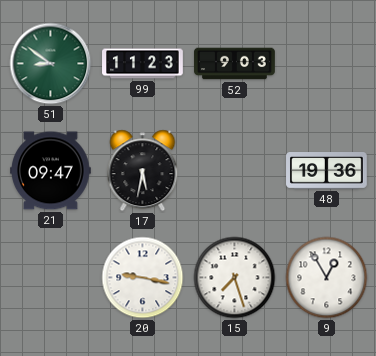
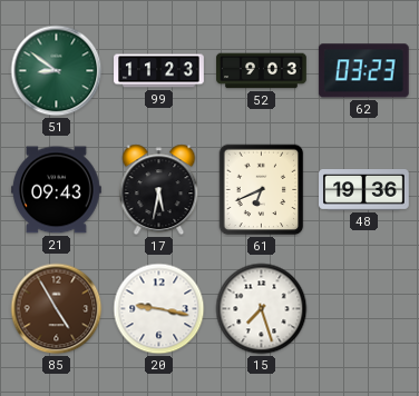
62: none -> 03:23 (363, 71)
21: 09:47 -> 09:43 (57, 190)
61: none -> 6:41 (262, 190)
85: none -> 4:55 (57, 309)
9: 12:55 -> none (327, 278)
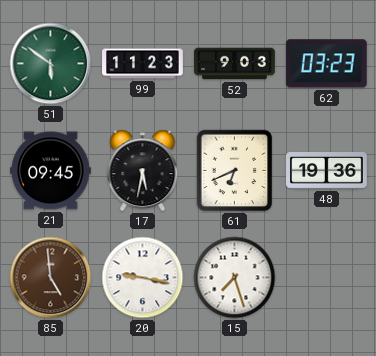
51: 8:51 -> 5:51 (51, 64)
21: 09:43 -> 09:45 (51, 171)
85: 4:55 -> 4:59 (51, 278)
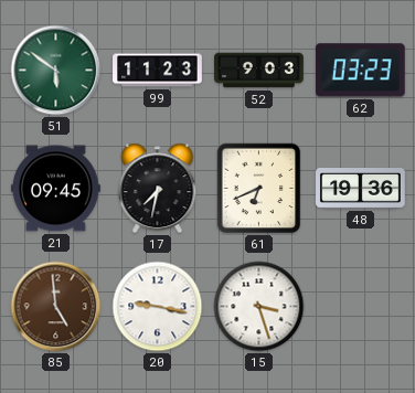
17: 5:32 -> 7:32 (158, 189)
15: 7:27 -> 3:27 (259, 307)
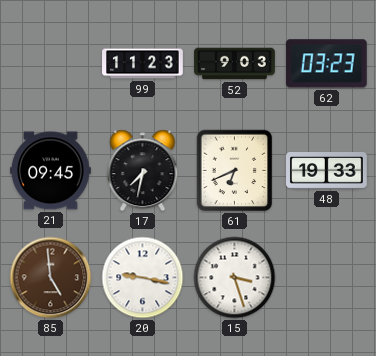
51: 5:51 -> none (56, 71)
48: 19:36 -> 19:33 (327, 171)
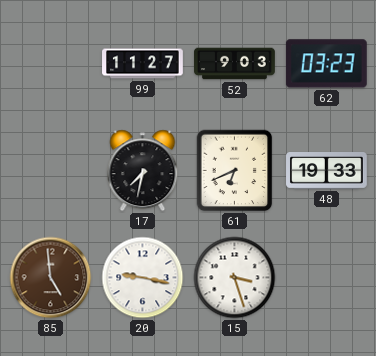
99: 11:23 -> 11:27 (143, 64)
21: 09:45 -> none (51, 171)
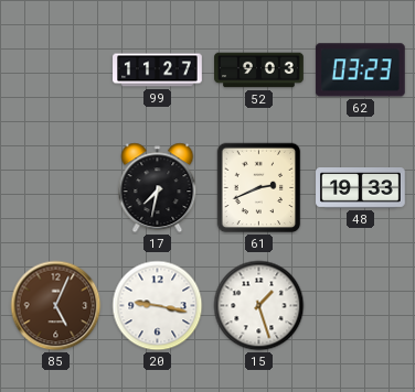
61: 6:41 -> 2:41 (259, 188)
85: 4:59 -> 5:04 (56, 306)
15: 3:27 -> 1:27 (259, 306)
